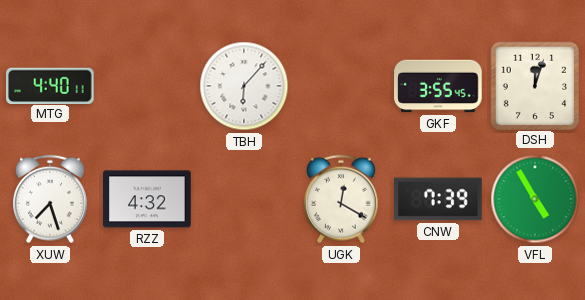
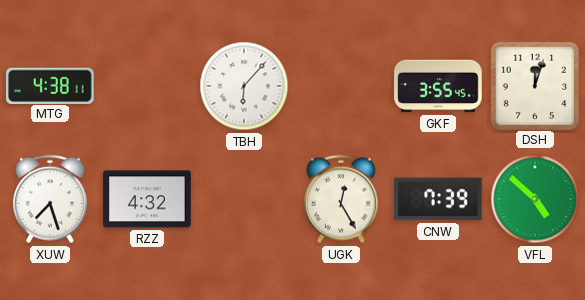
MTG: 4:40 -> 4:38 (50, 85)
UGK: 12:20 -> 12:25 (342, 199)
VFL: 4:55 -> 4:52 (535, 199)
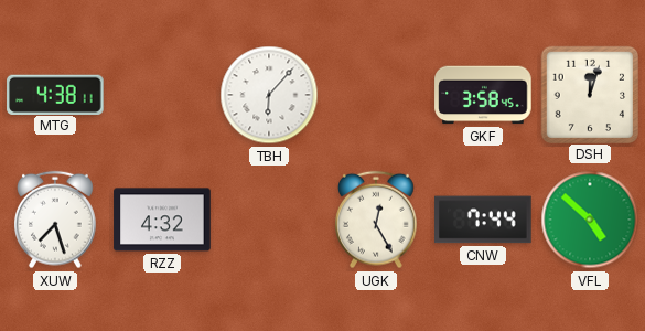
GKF: 3:55 -> 3:58 (483, 95)
CNW: 7:39 -> 7:44 (483, 220)
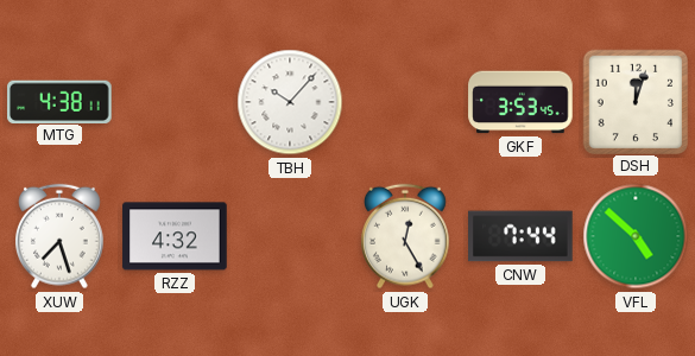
TBH: 6:07 -> 10:07 (290, 102)
GKF: 3:58 -> 3:53 (520, 102)
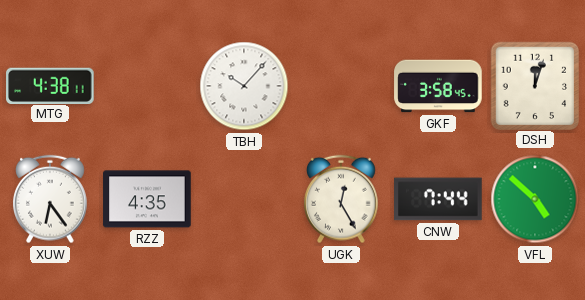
GKF: 3:53 -> 3:58 (438, 86)
XUW: 7:27 -> 6:24 (51, 199)
RZZ: 4:32 -> 4:35 (147, 199)
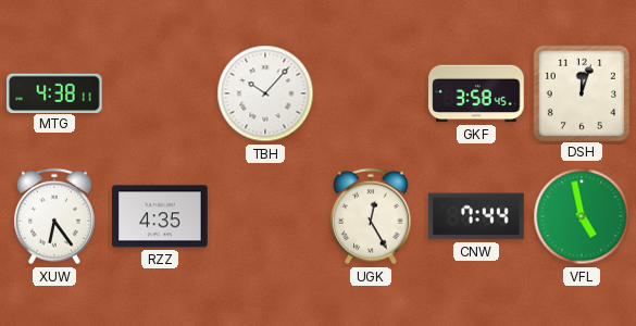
VFL: 4:52 -> 4:58 (582, 216)
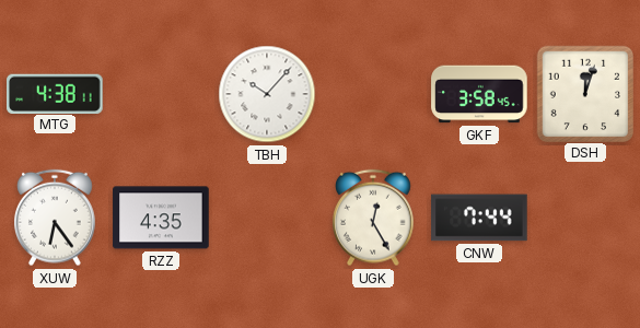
VFL: 4:58 -> none (582, 216)
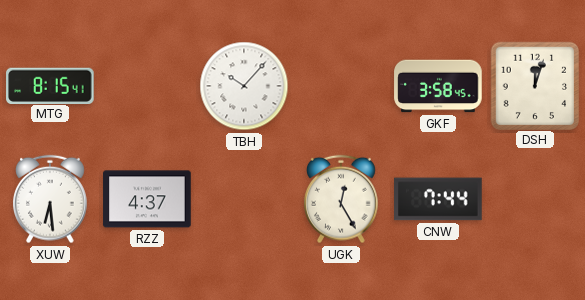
MTG: 4:38 -> 8:15 (50, 85)
XUW: 6:24 -> 6:29 (51, 199)
RZZ: 4:35 -> 4:37 (147, 199)
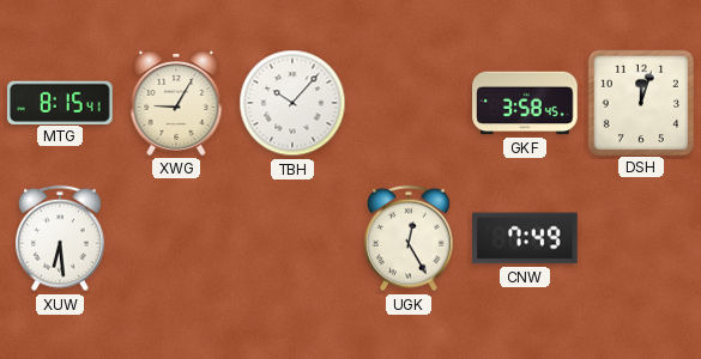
XWG: none -> 9:05 (176, 103)
RZZ: 4:37 -> none (147, 199)
CNW: 7:44 -> 7:49 (525, 238)
